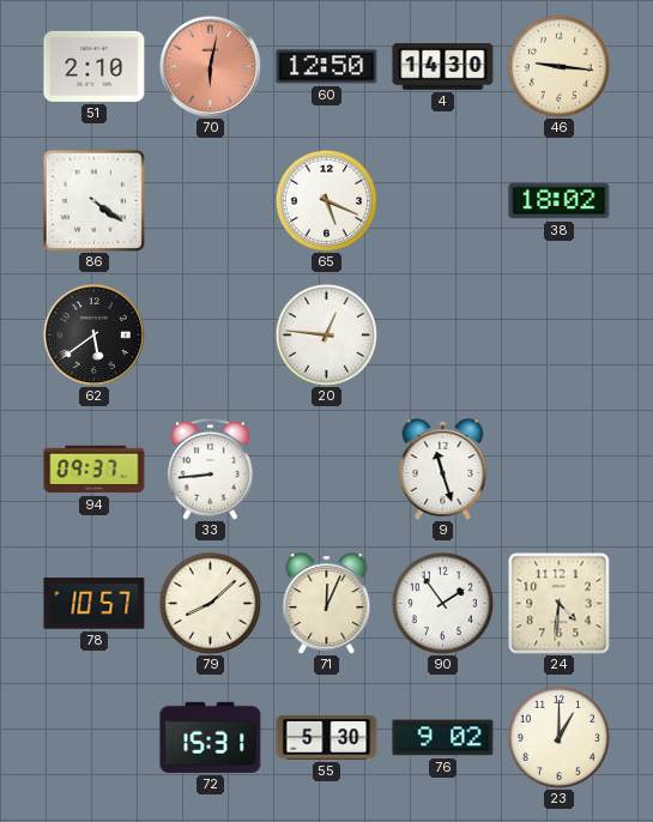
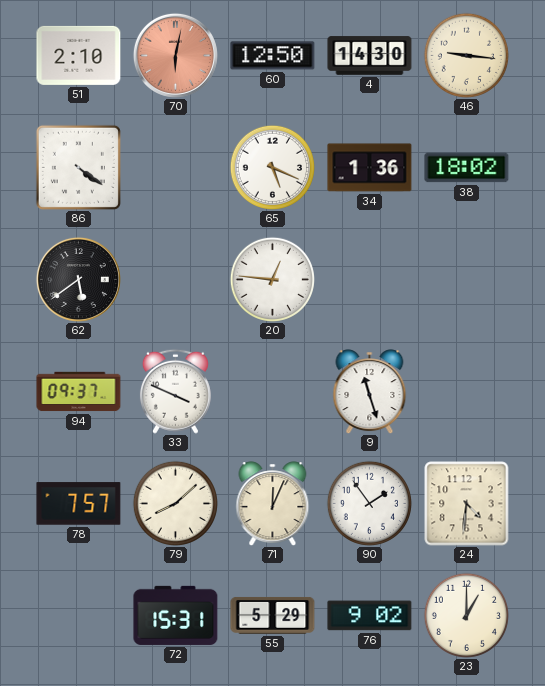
34: none -> 1:36 (370, 168)
33: 8:44 -> 3:49 (175, 391)
78: 10:57 -> 7:57 (79, 504)
55: 5:30 -> 5:29 (273, 615)
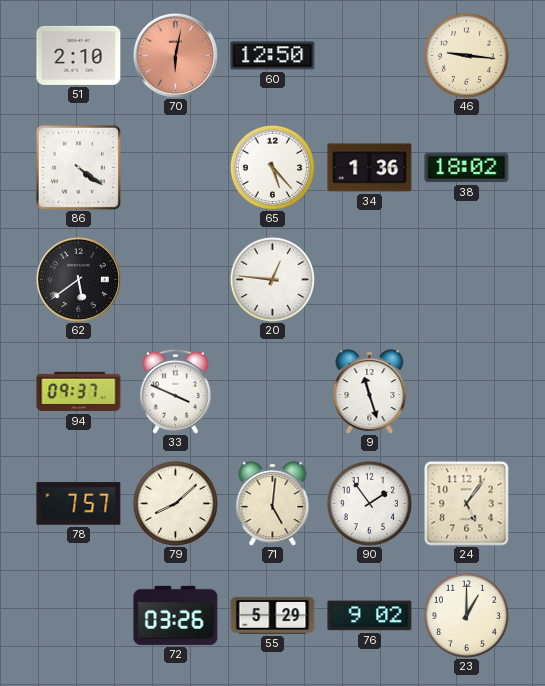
4: 14:30 -> none (370, 56)
65: 5:19 -> 5:23 (272, 167)
71: 12:04 -> 5:01 (273, 504)
24: 4:31 -> 5:06 (467, 504)
72: 15:31 -> 03:26 (176, 615)
